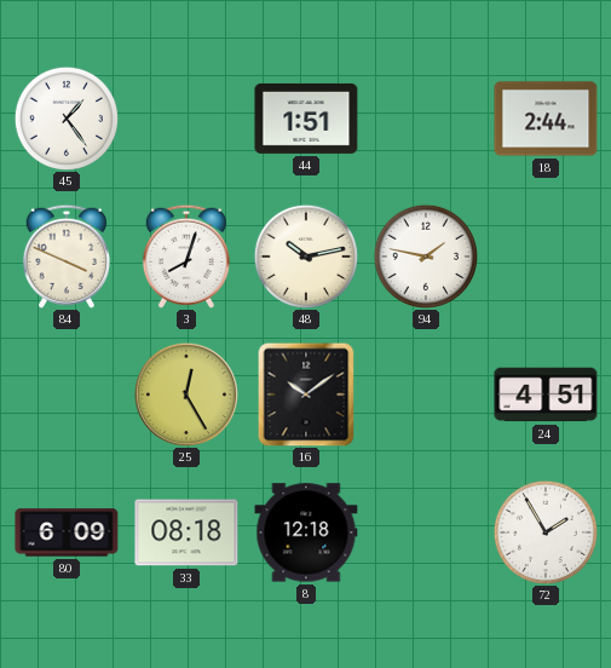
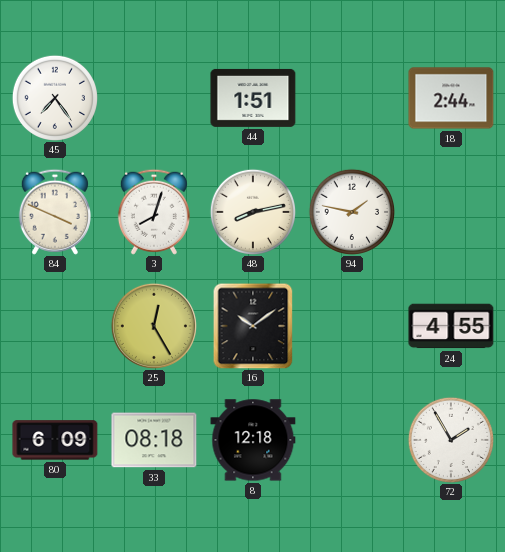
45: 1:24 -> 7:24 (54, 97)
48: 10:13 -> 8:13 (252, 211)
24: 4:51 -> 4:55 (451, 326)
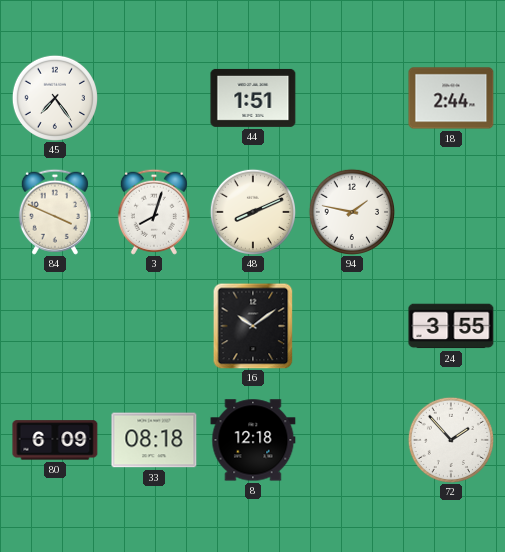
48: 8:13 -> 8:11 (252, 211)
25: 12:25 -> none (154, 326)
24: 4:55 -> 3:55 (451, 326)
72: 1:55 -> 1:53 (450, 439)
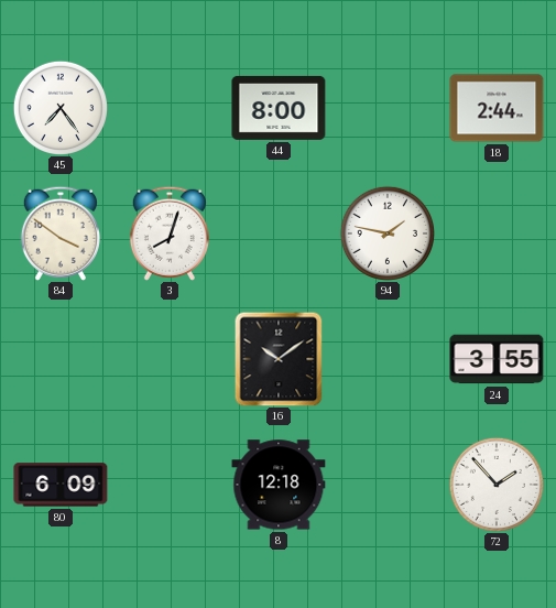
44: 1:51 -> 8:00 (279, 108)
84: 3:49 -> 3:51 (61, 234)
48: 8:11 -> none (252, 211)
33: 08:18 -> none (154, 440)
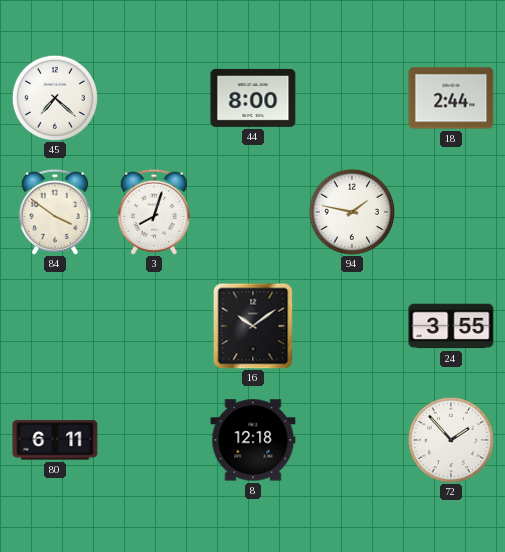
45: 7:24 -> 7:22 (54, 97)
80: 6:09 -> 6:11 (55, 440)
